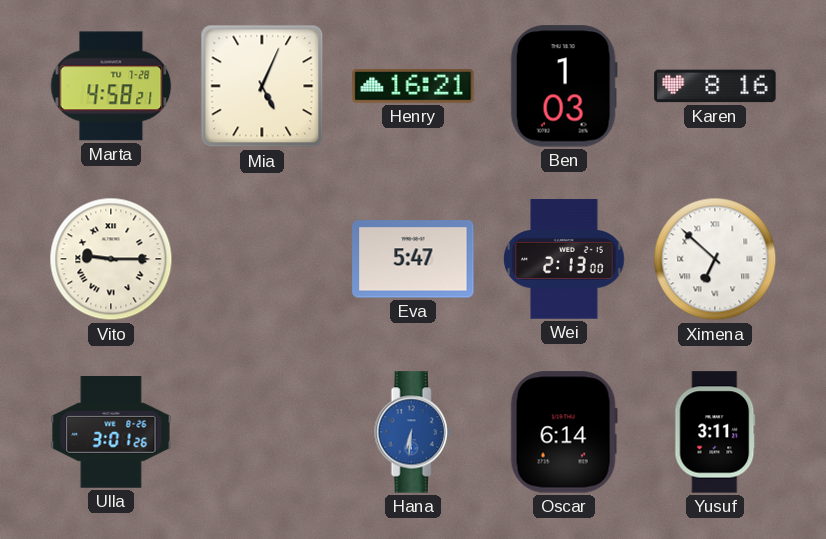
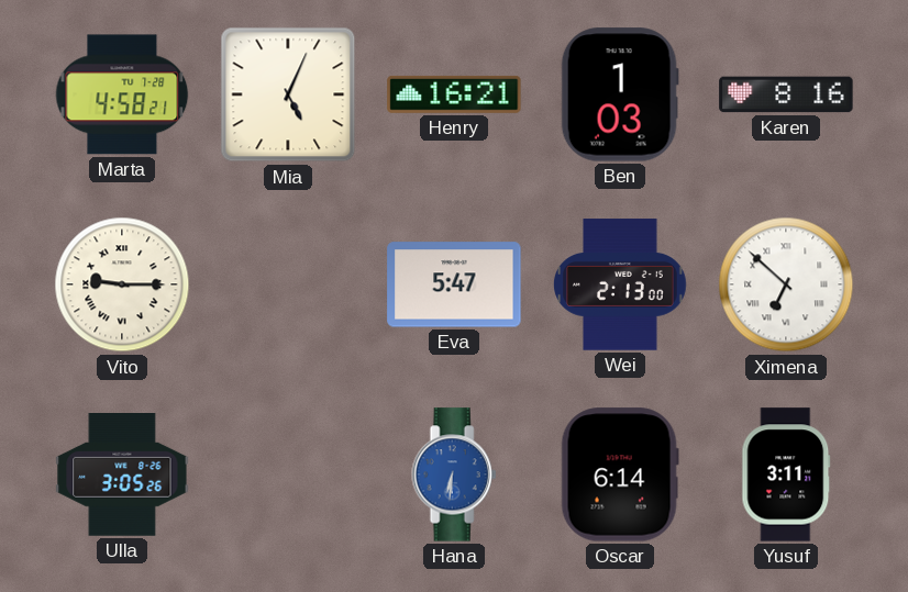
Ulla: 3:01 -> 3:05 (122, 476)
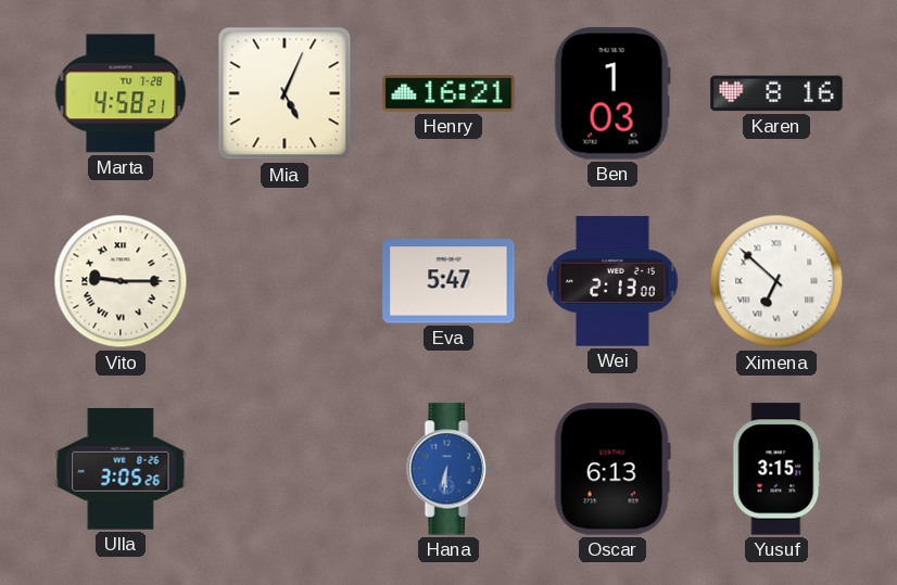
Oscar: 6:14 -> 6:13 (612, 469)
Yusuf: 3:11 -> 3:15 (776, 469)
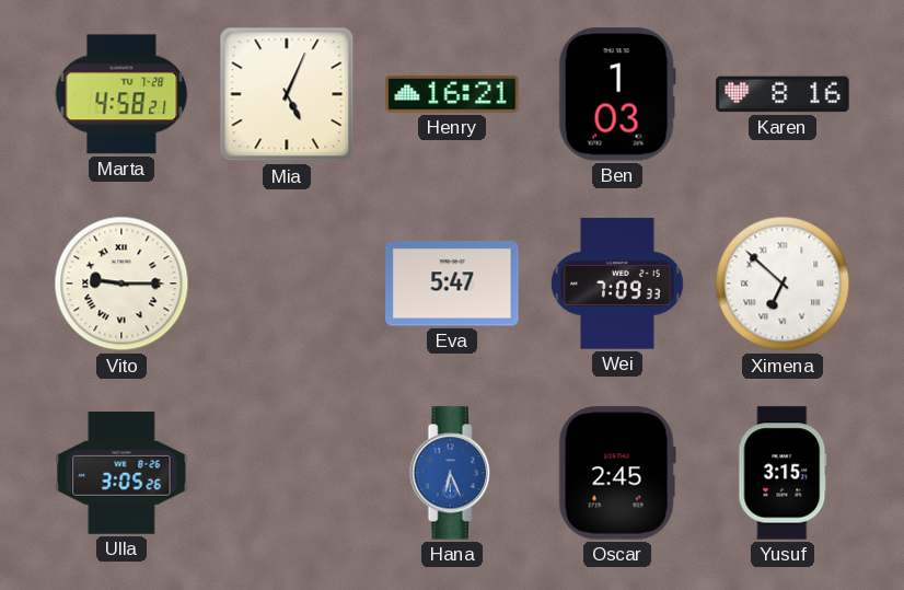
Wei: 2:13 -> 7:09 (618, 284)
Hana: 6:31 -> 6:26 (452, 473)
Oscar: 6:13 -> 2:45 (617, 473)
